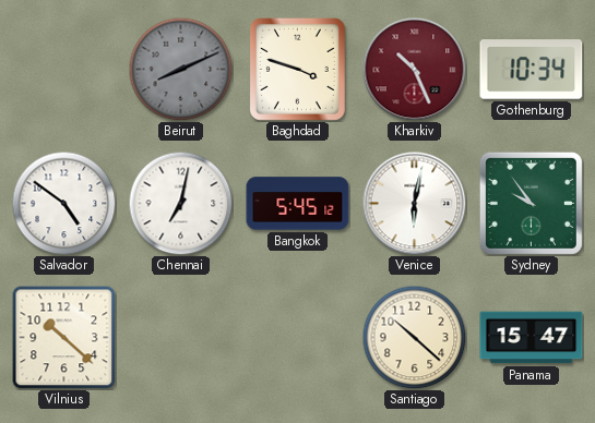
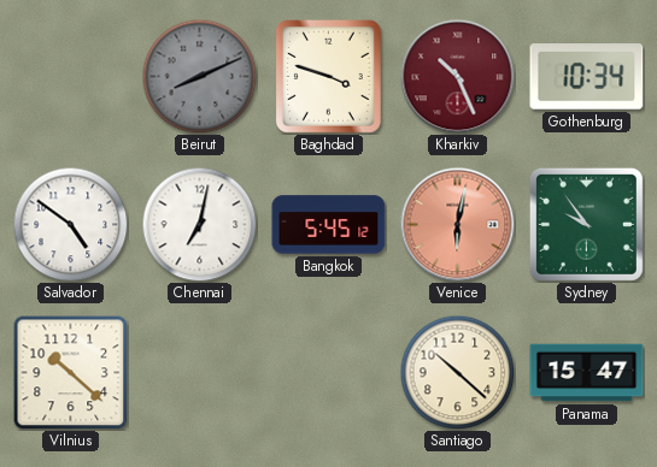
Venice dial: white -> salmon (457, 224)
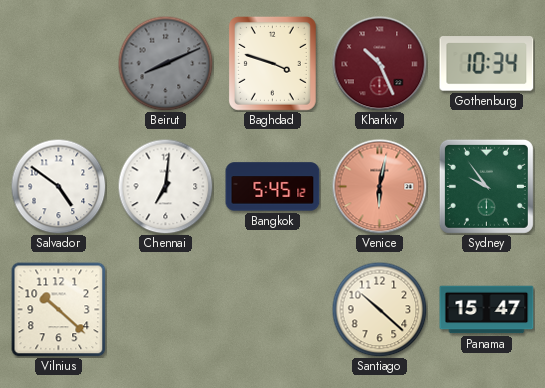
Chennai: 7:02 -> 7:01 (165, 186)
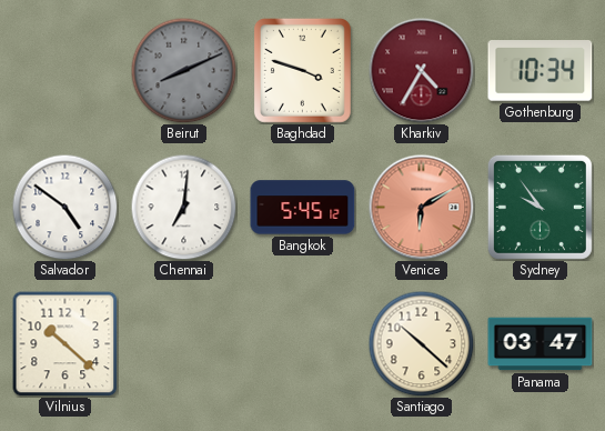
Kharkiv: 10:26 -> 4:35 (421, 70)
Venice: 6:02 -> 6:10 (421, 207)
Panama: 15:47 -> 03:47 (541, 344)
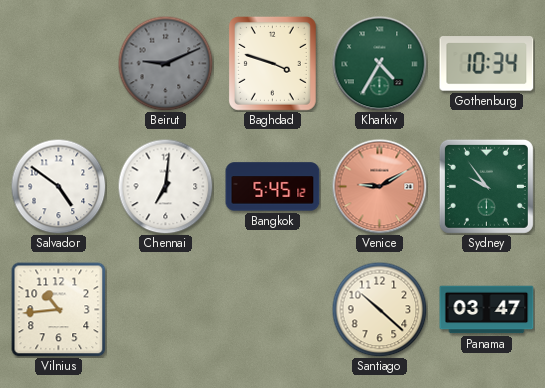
Beirut: 8:11 -> 9:11 (165, 63)
Kharkiv dial: burgundy -> green (379, 63)
Venice: 6:10 -> 9:10 (379, 186)
Vilnius: 10:22 -> 10:44 (58, 309)
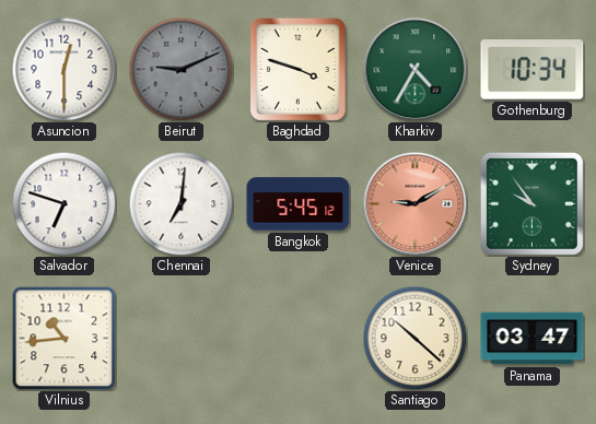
Asuncion: none -> 12:30 (63, 69)
Salvador: 4:51 -> 6:48 (63, 203)
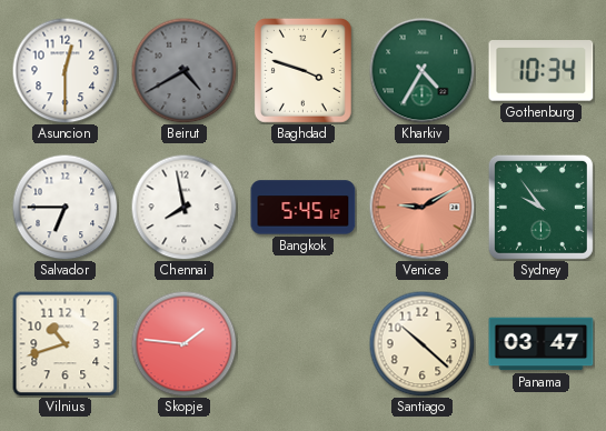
Beirut: 9:11 -> 4:40 (183, 70)
Salvador: 6:48 -> 6:45 (64, 207)
Chennai: 7:01 -> 7:58 (183, 207)
Vilnius: 10:44 -> 10:42 (64, 343)
Skopje: none -> 1:46 (183, 343)
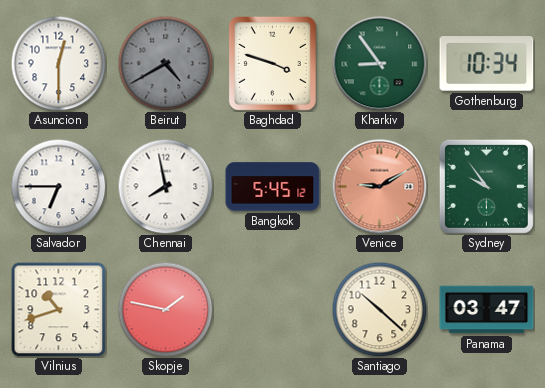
Kharkiv: 4:35 -> 8:54 (379, 63)
Skopje: 1:46 -> 1:47 (165, 309)
